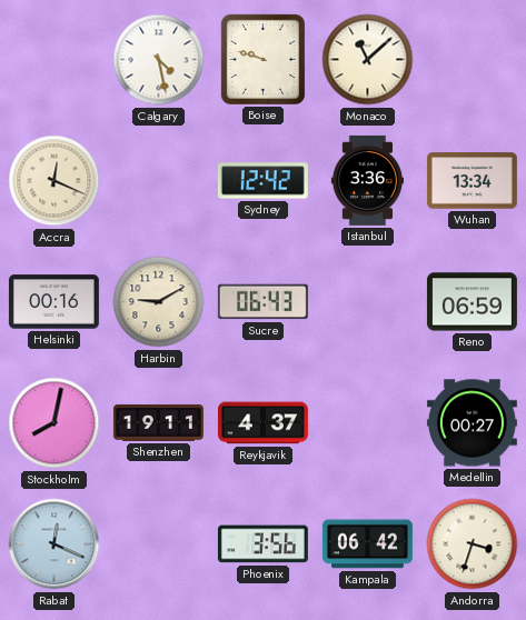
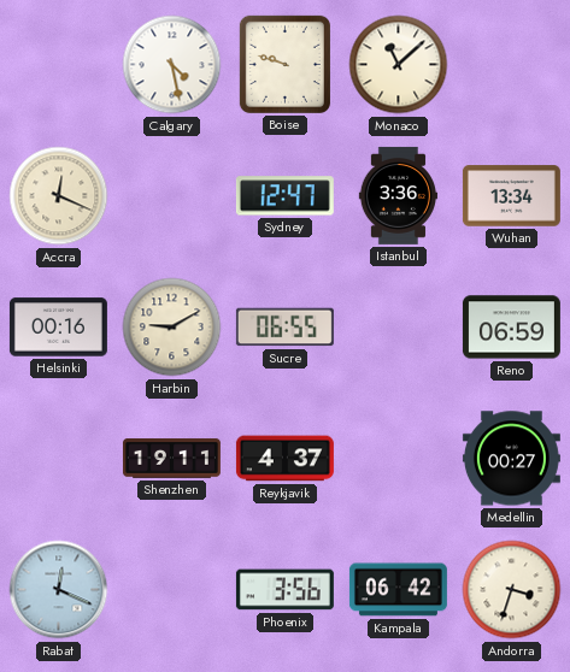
Sydney: 12:42 -> 12:47 (284, 196)
Sucre: 06:43 -> 06:55 (284, 328)
Stockholm: 8:02 -> none (54, 423)
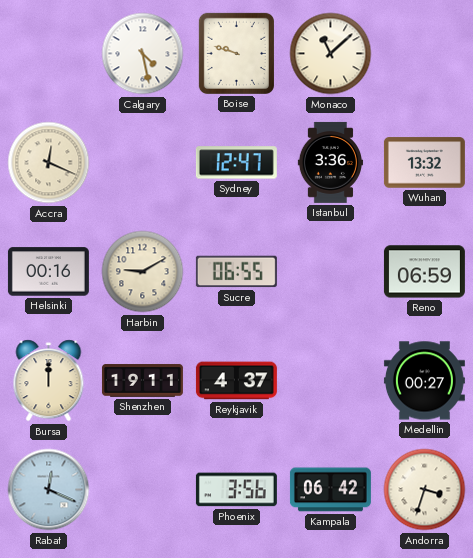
Wuhan: 13:34 -> 13:32 (424, 163)
Bursa: none -> 12:00 (49, 381)
